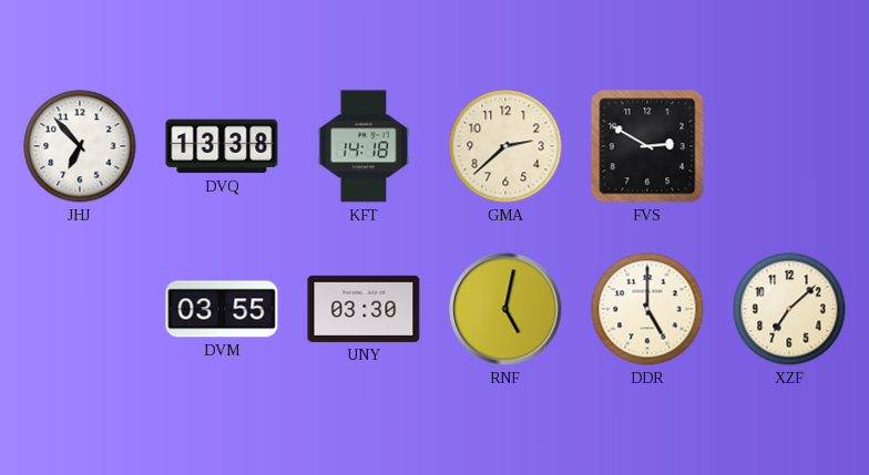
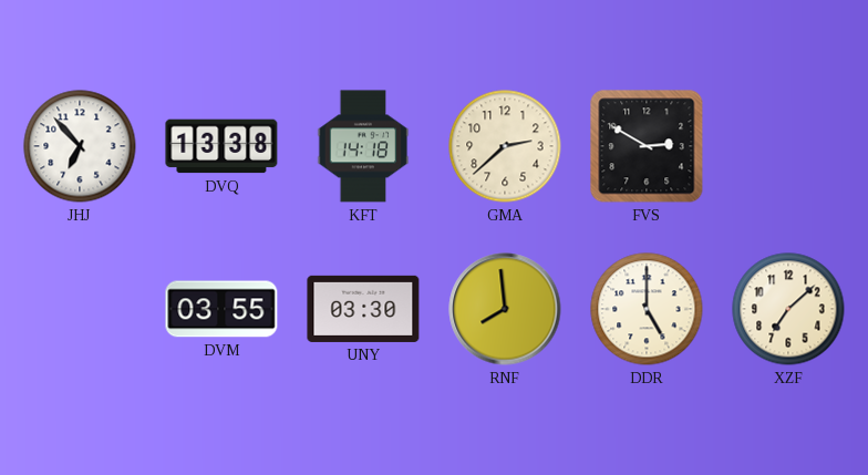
RNF: 5:02 -> 7:59 (505, 309)
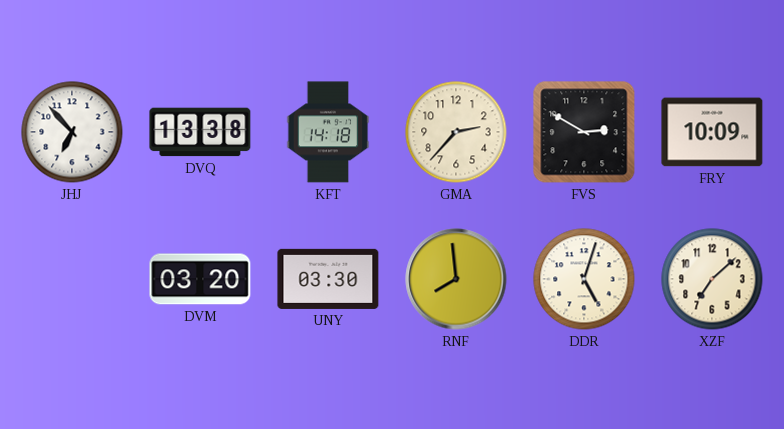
GMA: 2:38 -> 2:37 (456, 132)
FRY: none -> 10:09 (712, 132)
DVM: 03:55 -> 03:20 (200, 279)
DDR: 5:00 -> 5:03 (584, 279)
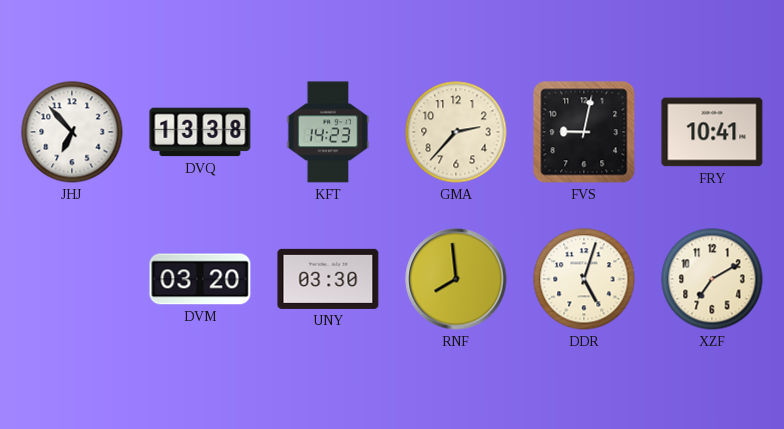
KFT: 14:18 -> 14:23 (328, 132)
FVS: 2:50 -> 9:02 (584, 132)
FRY: 10:09 -> 10:41 (712, 132)
XZF: 7:08 -> 7:10 (712, 279)
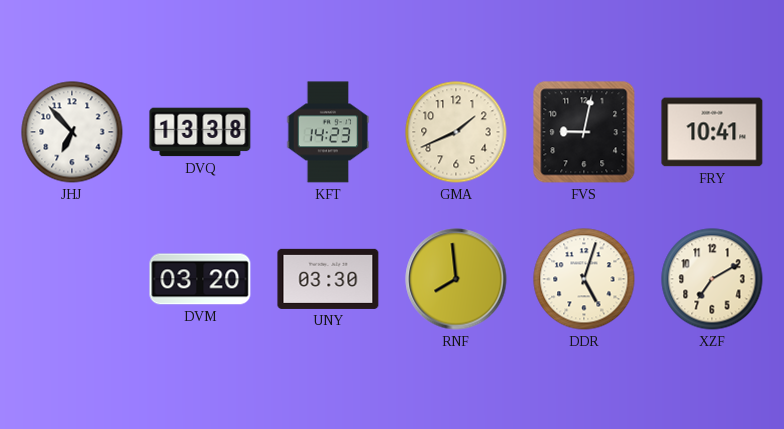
GMA: 2:37 -> 1:41 (456, 132)
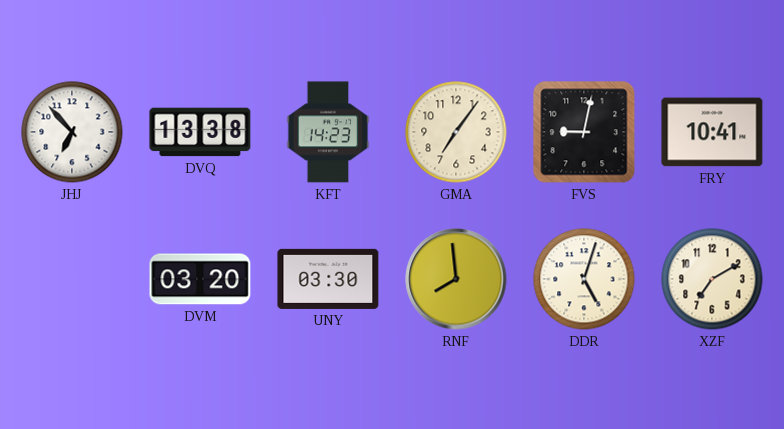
GMA: 1:41 -> 7:06 (456, 132)
